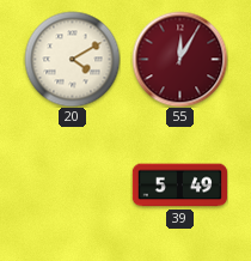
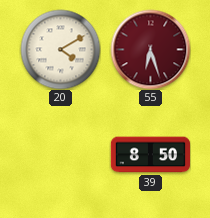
55: 12:05 -> 6:27 (150, 49)
39: 5:49 -> 8:50 (150, 155)
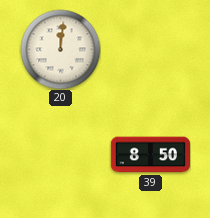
20: 4:10 -> 12:01 (60, 49)
55: 6:27 -> none (150, 49)
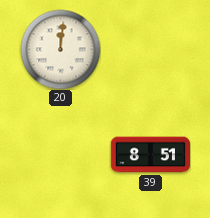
39: 8:50 -> 8:51 (150, 155)
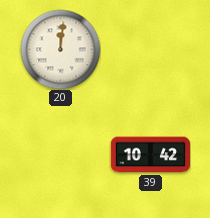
39: 8:51 -> 10:42 (150, 155)
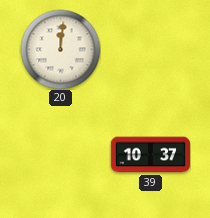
39: 10:42 -> 10:37 (150, 155)
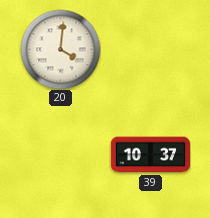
20: 12:01 -> 4:01 (60, 49)
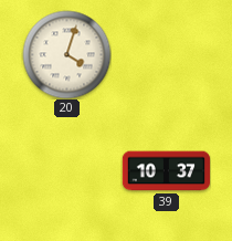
20: 4:01 -> 4:03 (66, 54)
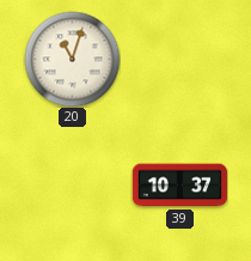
20: 4:03 -> 11:03 (72, 59)
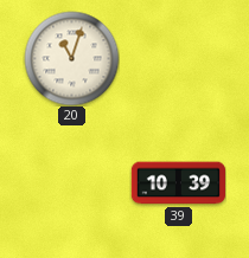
39: 10:37 -> 10:39 (178, 183)
